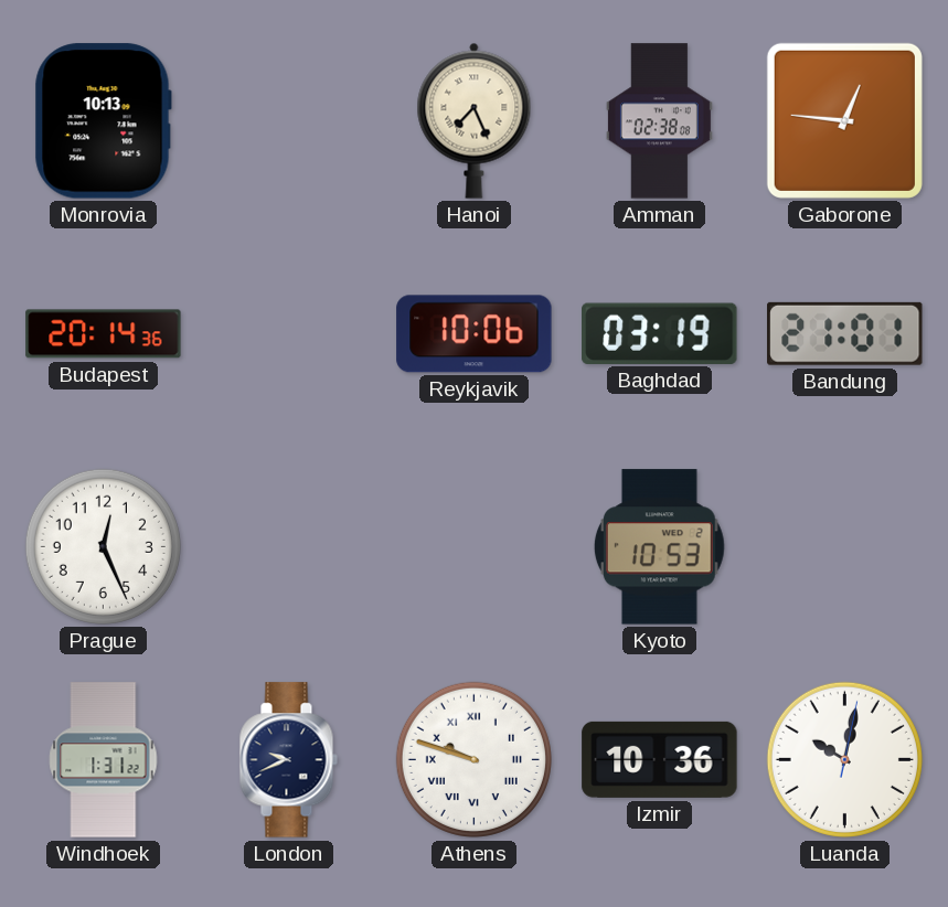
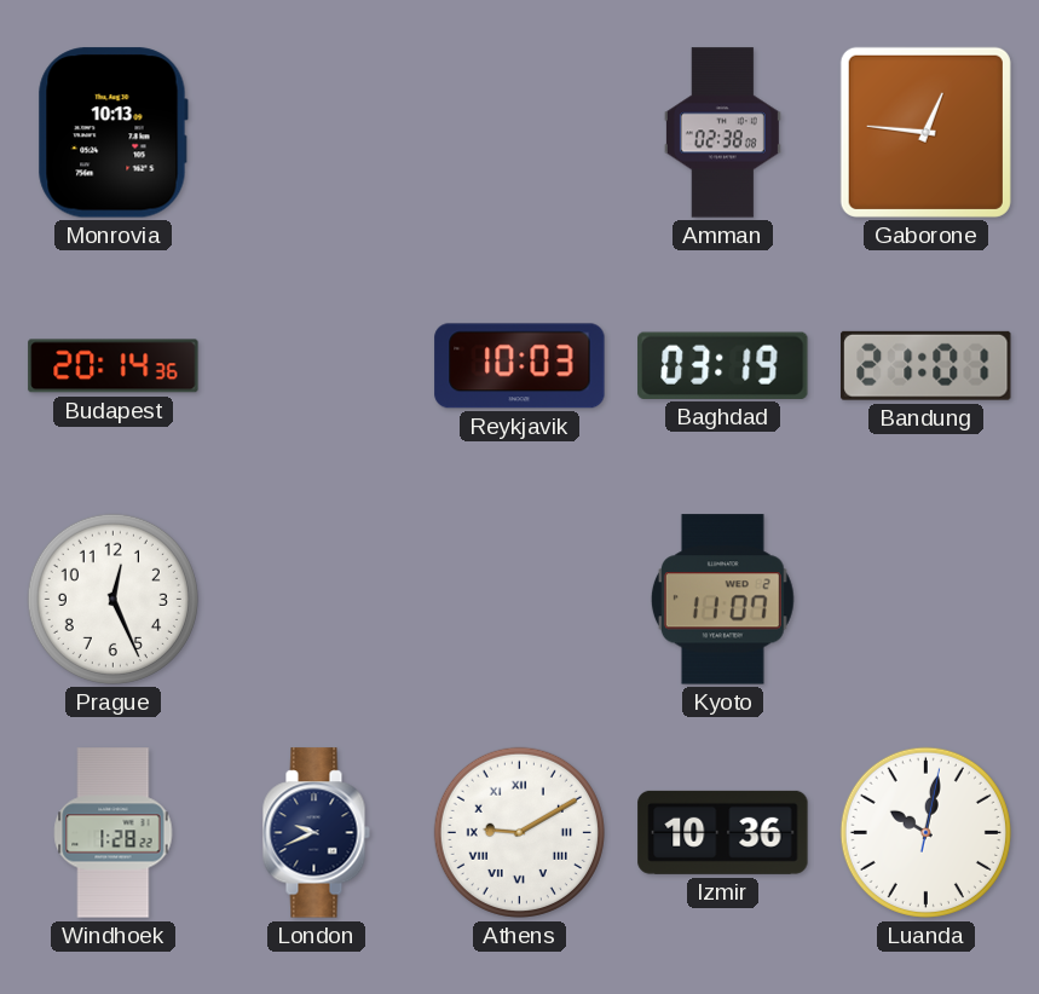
Hanoi: 7:26 -> none (475, 120)
Reykjavik: 10:06 -> 10:03 (520, 366)
Kyoto: 10:53 -> 11:07 (722, 600)
Windhoek: 1:31 -> 1:28 (114, 833)
Athens: 9:48 -> 9:10 (519, 832)
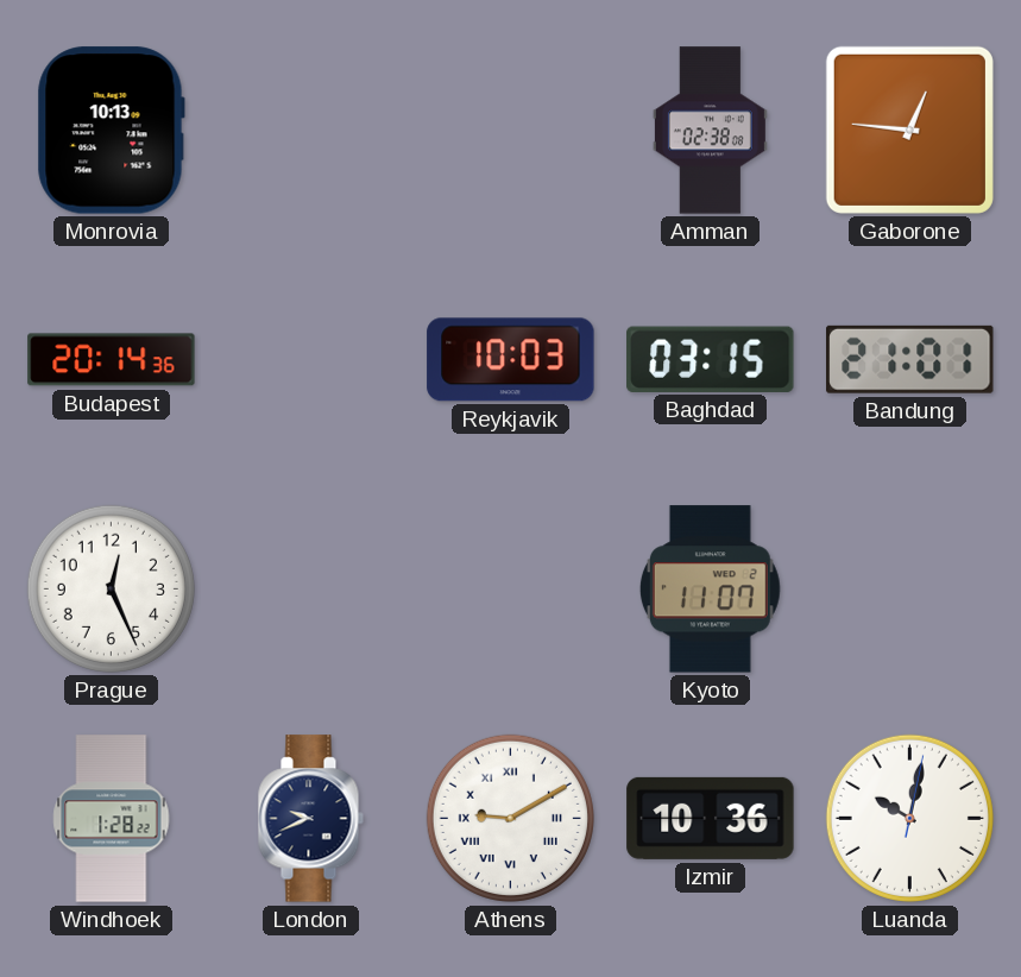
Baghdad: 03:19 -> 03:15 (711, 359)
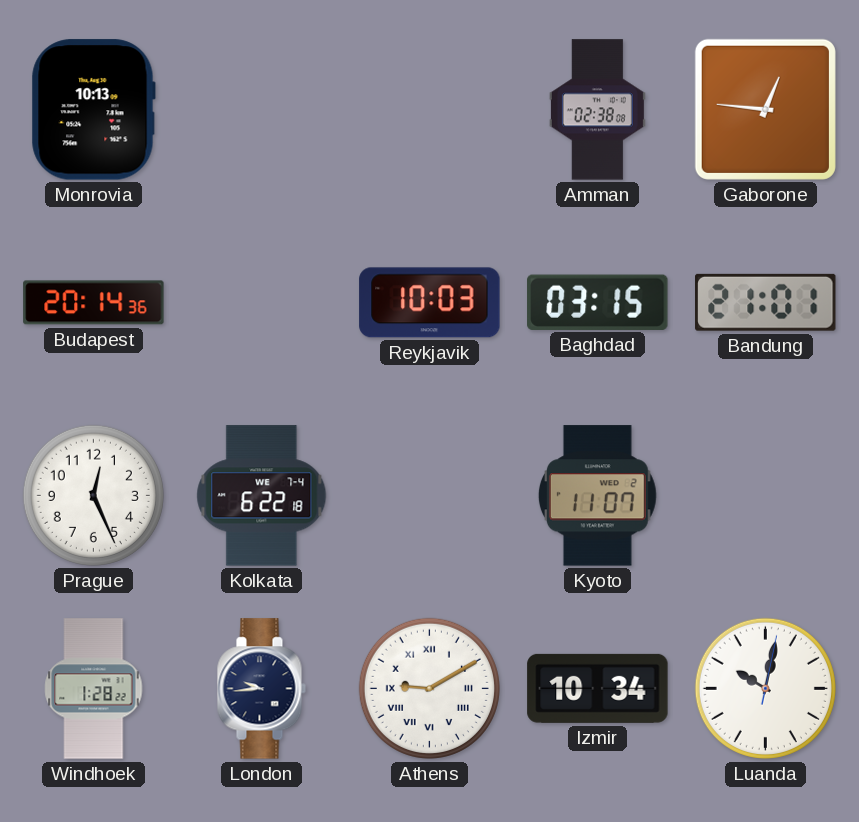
Kolkata: none -> 6:22 (262, 496)
London: 9:41 -> 9:44 (261, 689)
Izmir: 10:36 -> 10:34 (598, 688)
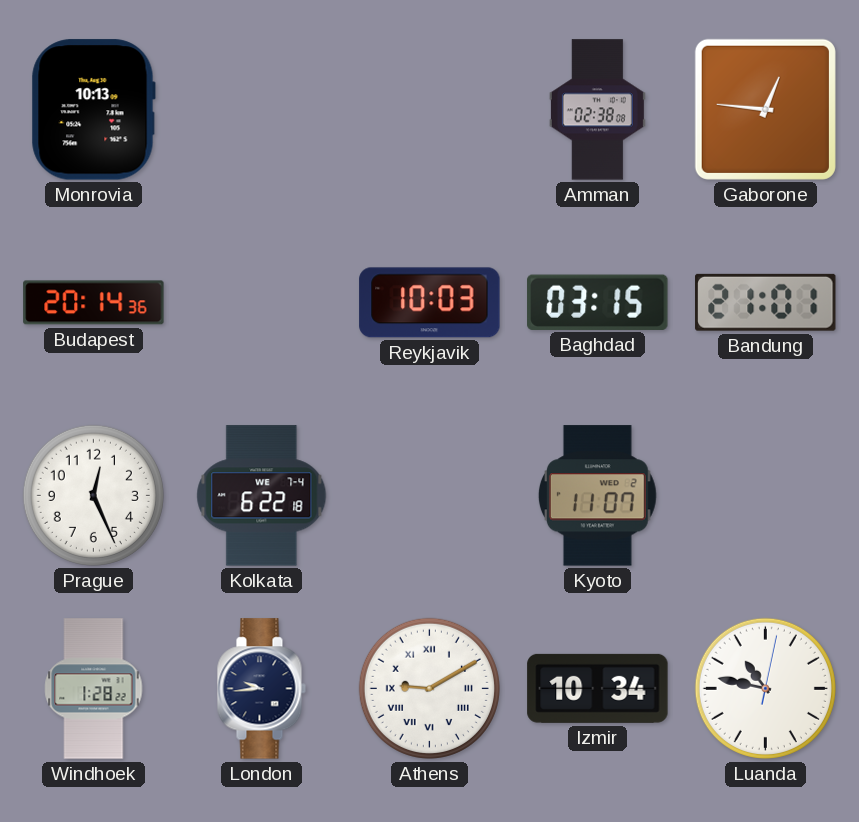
Luanda: 10:02 -> 10:47 (765, 688)
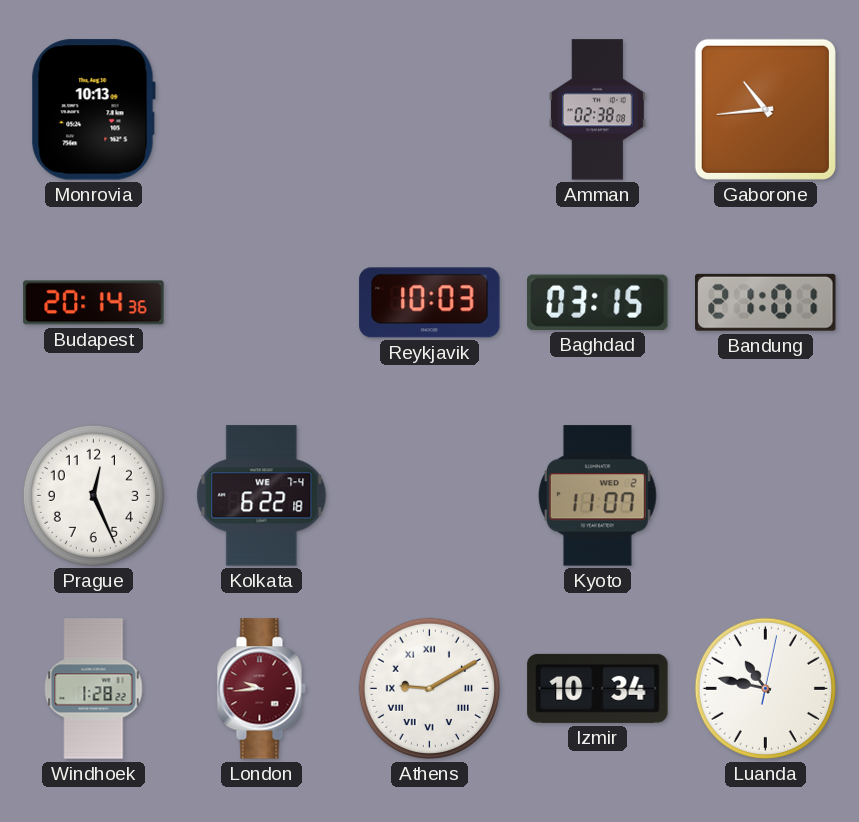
Gaborone: 12:46 -> 10:44 (765, 109)
London dial: navy -> burgundy (261, 689)
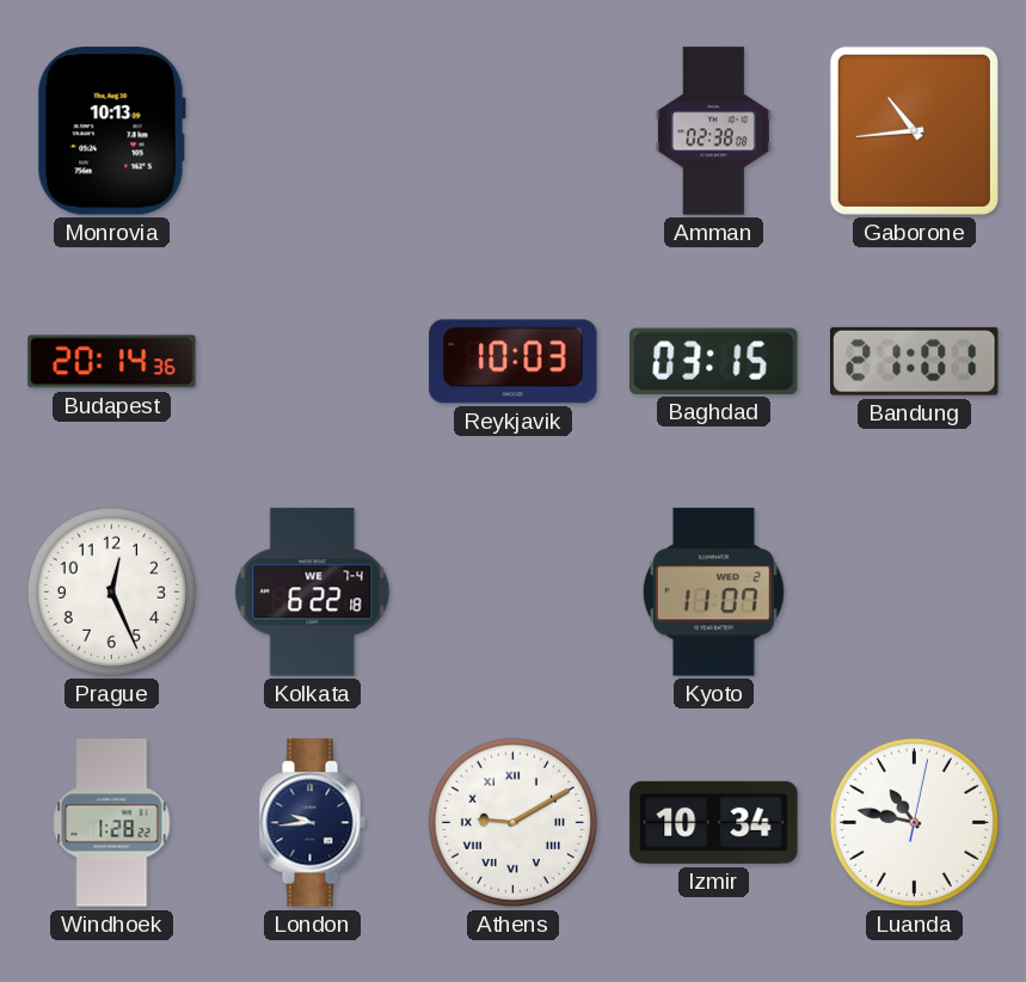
London dial: burgundy -> navy (312, 823)
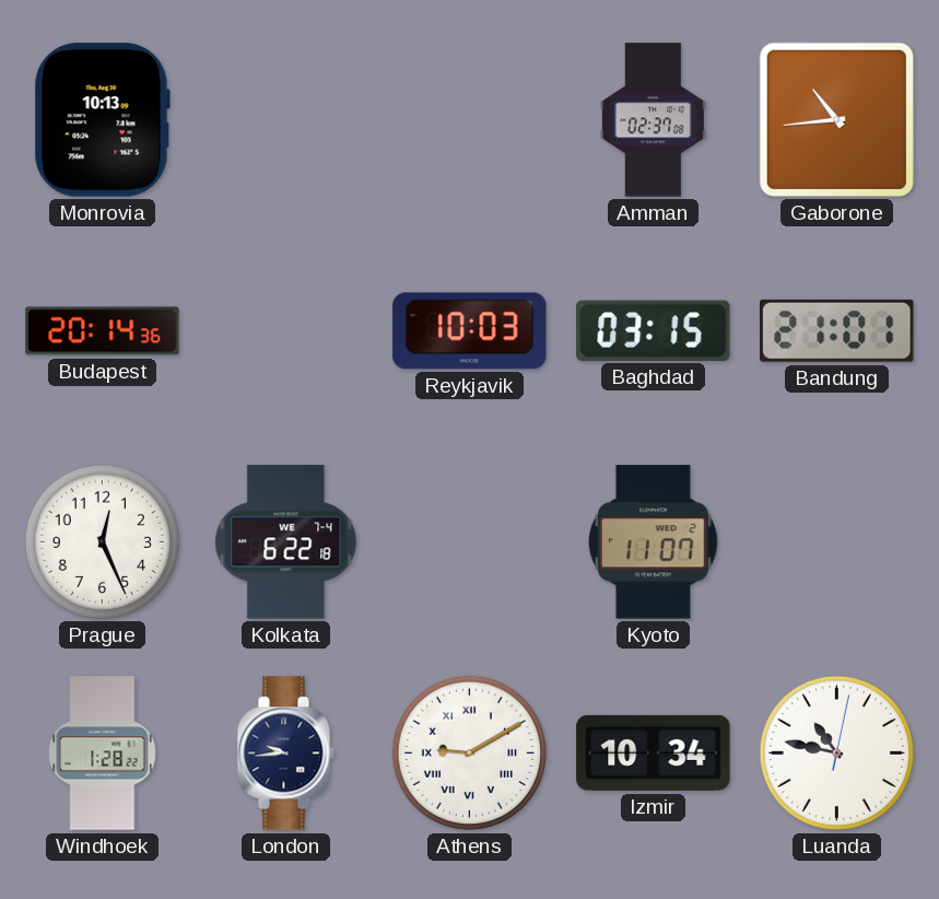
Amman: 02:38 -> 02:37 (653, 120)
